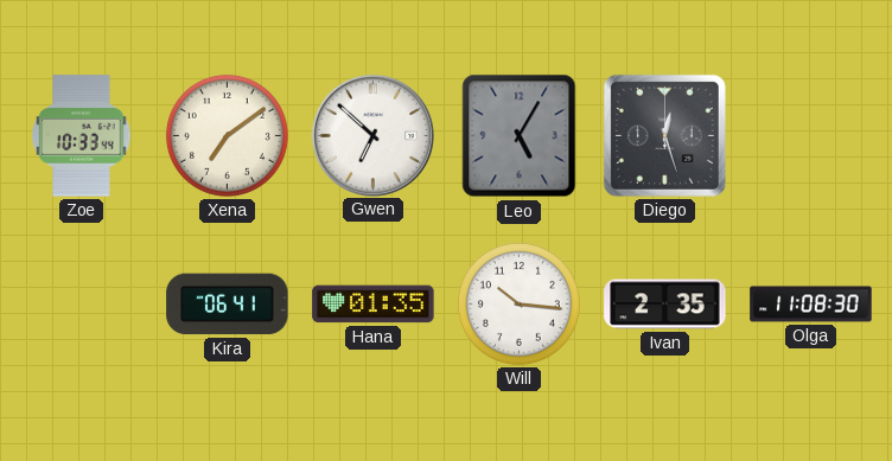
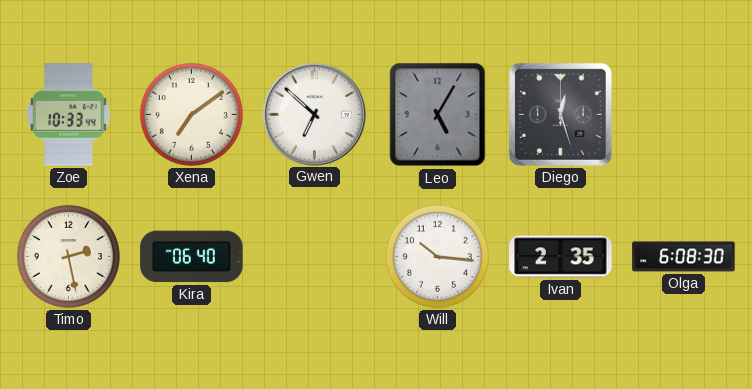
Timo: none -> 2:28 (68, 256)
Kira: 06:41 -> 06:40 (192, 257)
Hana: 01:35 -> none (374, 305)
Olga: 11:08 -> 6:08 (684, 257)
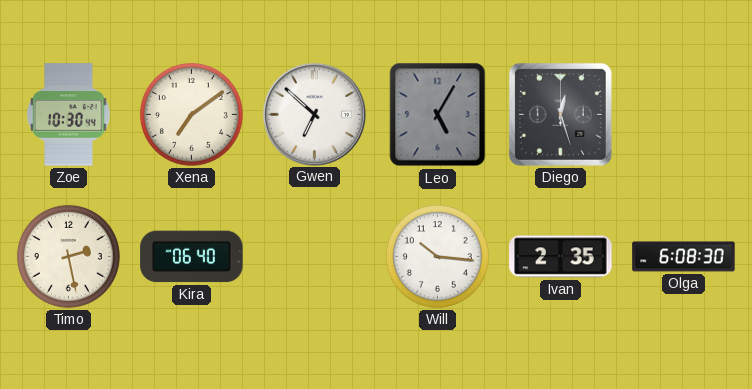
Zoe: 10:33 -> 10:30 (69, 115)
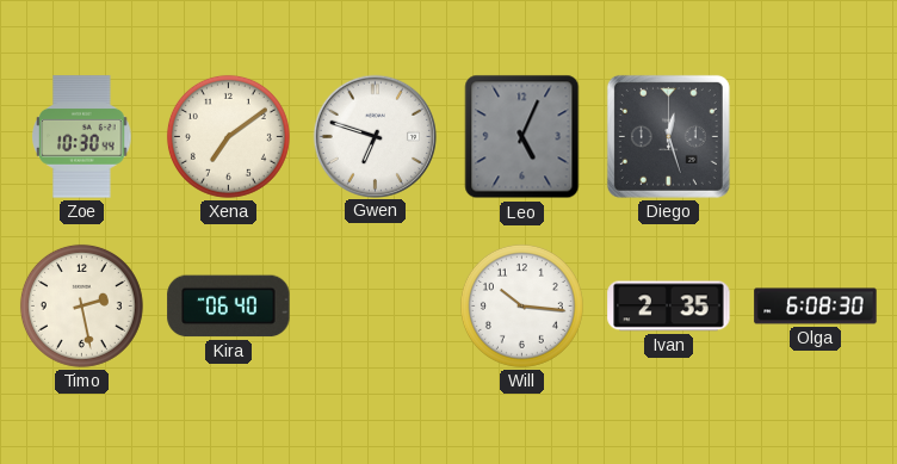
Gwen: 6:52 -> 6:48 (375, 136)
Leo: 5:05 -> 5:04 (522, 137)
